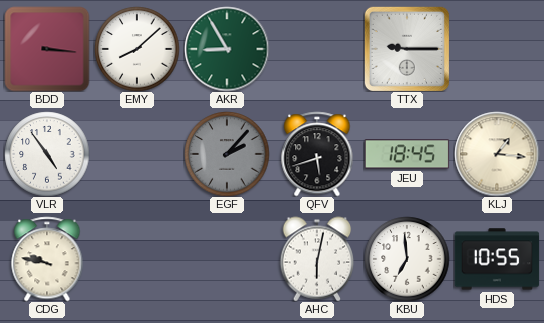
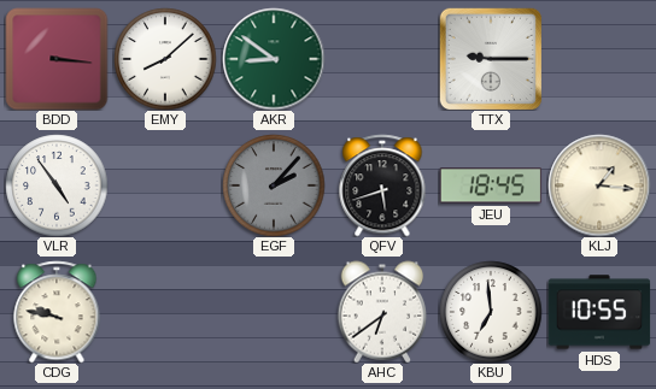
AKR: 8:55 -> 8:51 (274, 59)
AHC: 6:02 -> 6:39 (382, 312)
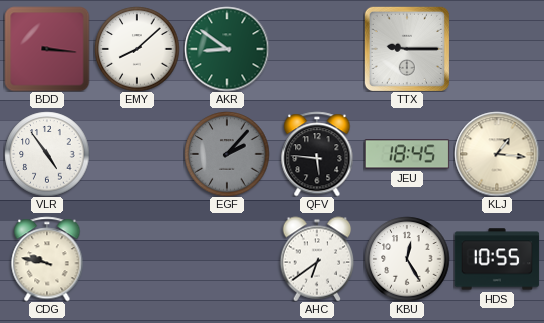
QFV: 5:42 -> 5:46 (317, 154)
KBU: 6:59 -> 12:25 (407, 259)
